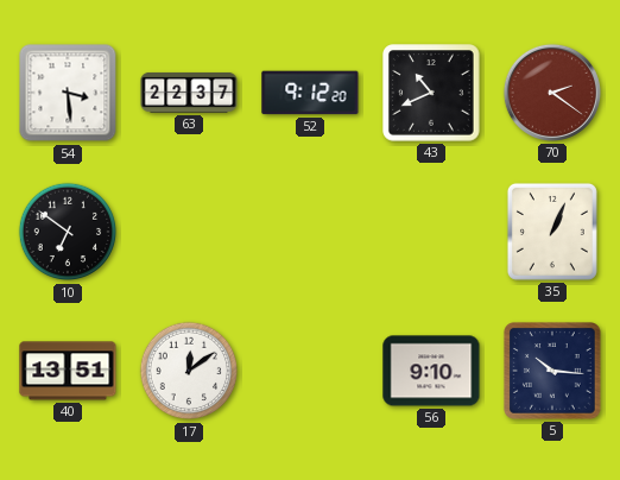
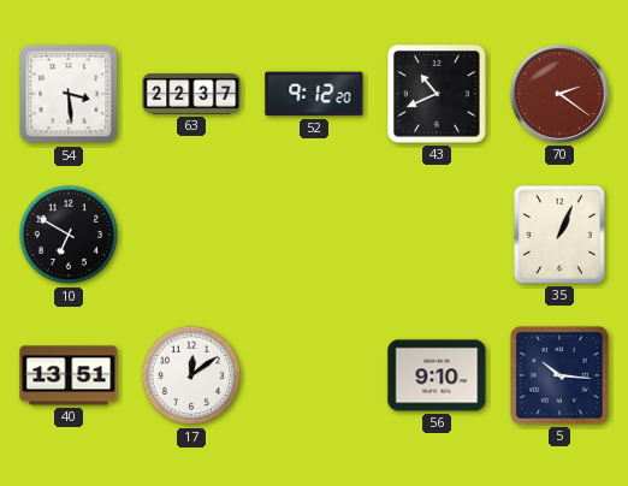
10: 6:51 -> 6:50 (69, 235)
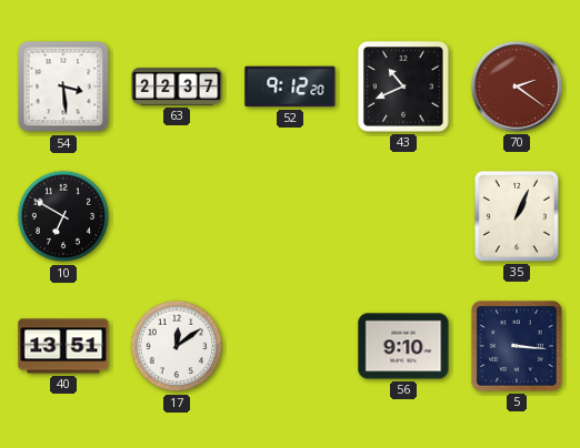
5: 10:16 -> 3:16 (517, 346)
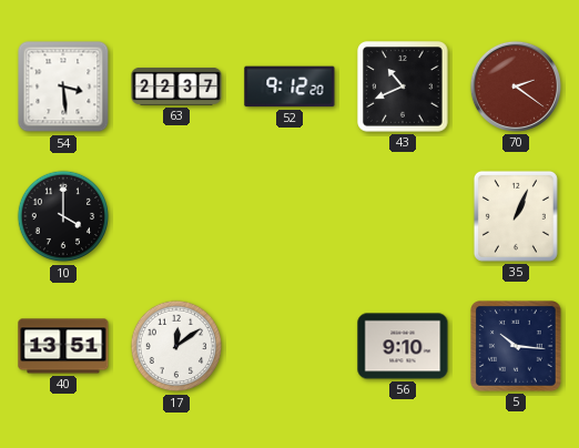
10: 6:50 -> 4:00 (63, 216)
5: 3:16 -> 10:16 (516, 346)
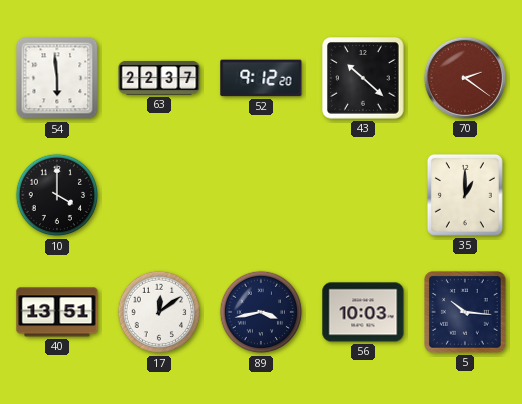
54: 3:29 -> 5:59 (57, 78)
43: 10:41 -> 10:22 (363, 78)
35: 1:04 -> 1:00 (465, 195)
89: none -> 3:43 (261, 312)
56: 9:10 -> 10:03 (363, 312)
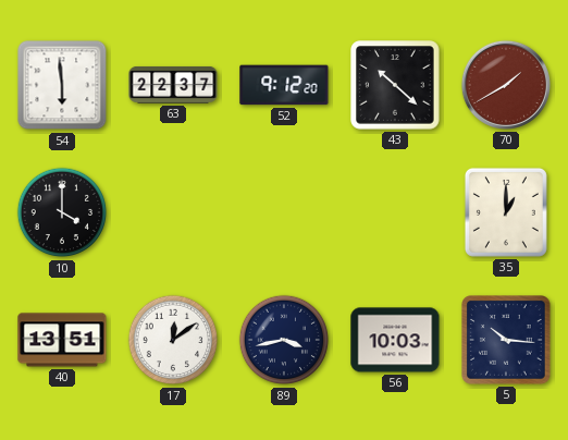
70: 2:21 -> 1:40 (506, 85)
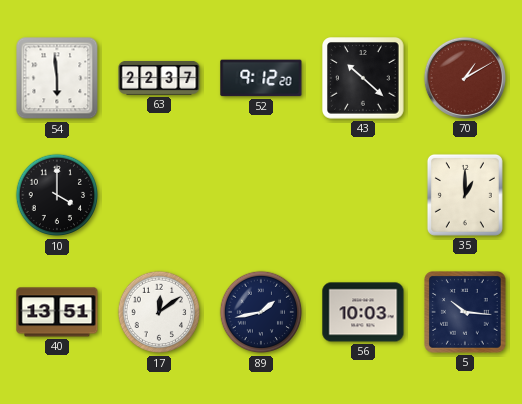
70: 1:40 -> 1:10 (465, 78)
89: 3:43 -> 1:43 (261, 312)
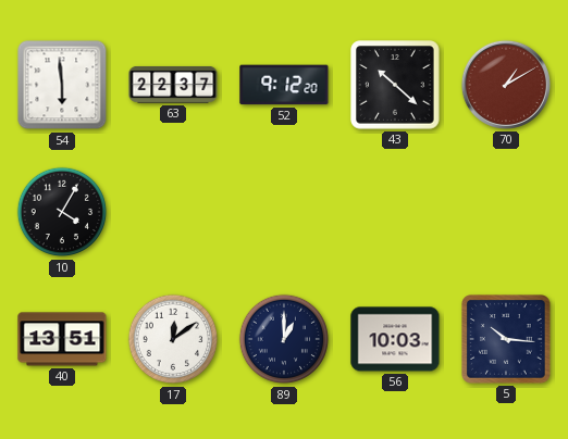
10: 4:00 -> 4:05 (62, 212)
35: 1:00 -> none (465, 195)
89: 1:43 -> 1:00 (284, 339)
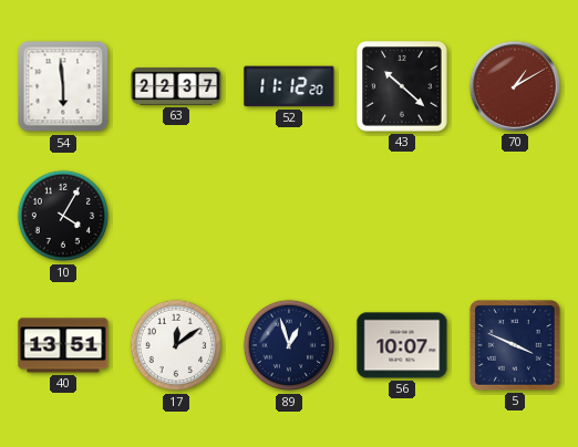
52: 9:12 -> 11:12 (289, 86)
89: 1:00 -> 12:57 (289, 345)
56: 10:03 -> 10:07 (402, 345)
5: 10:16 -> 3:49 (515, 345)
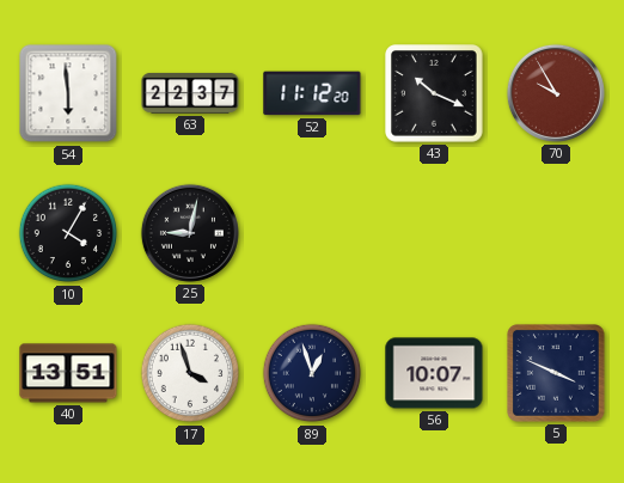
43: 10:22 -> 10:19 (434, 93)
70: 1:10 -> 9:55 (556, 93)
25: none -> 9:02 (190, 233)
17: 12:09 -> 3:57 (190, 373)
